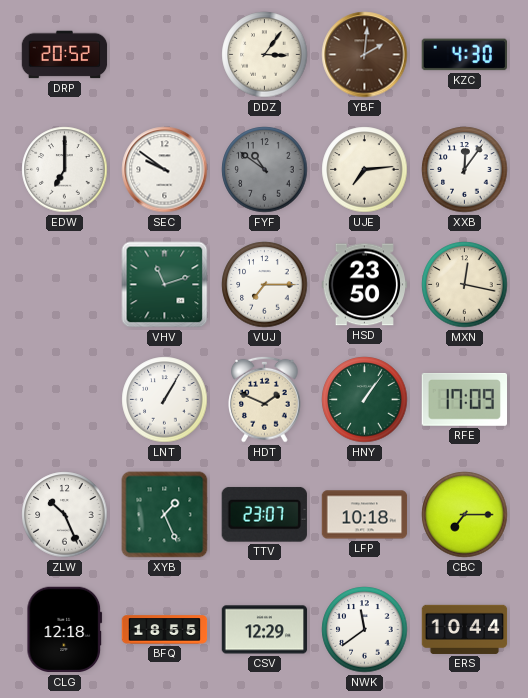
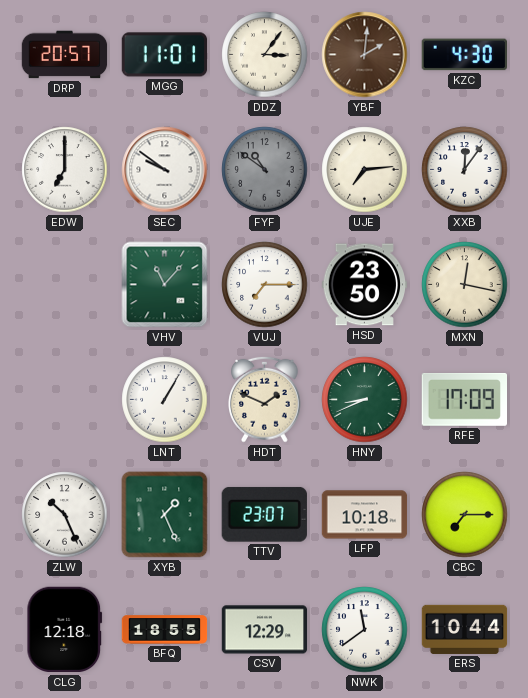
DRP: 20:52 -> 20:57 (65, 55)
MGG: none -> 11:01 (165, 55)
VHV: 11:12 -> 11:07 (165, 285)
HNY: 1:06 -> 8:41 (365, 400)
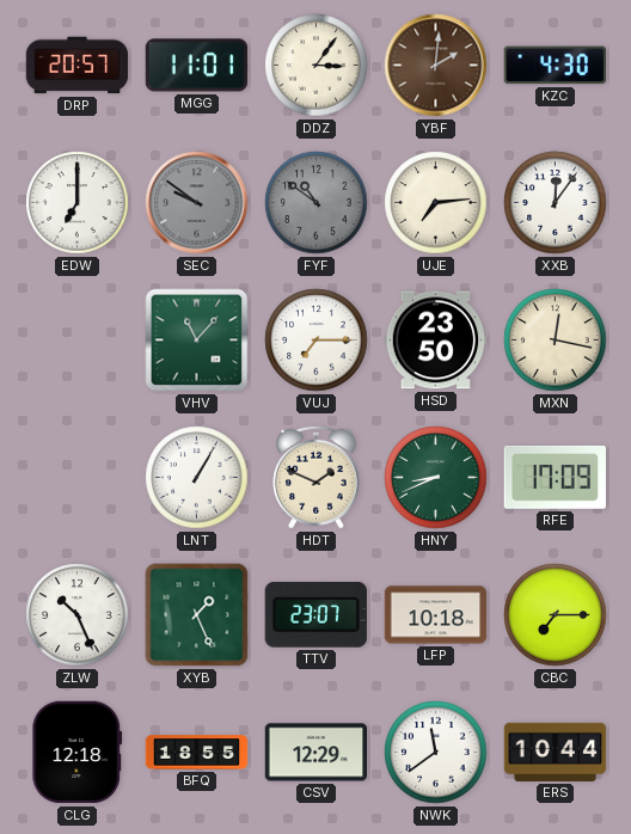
SEC dial: white -> grey (197, 203)
